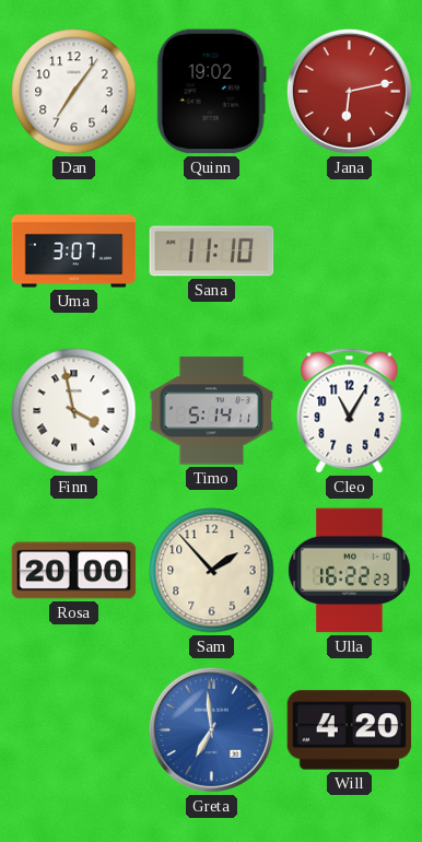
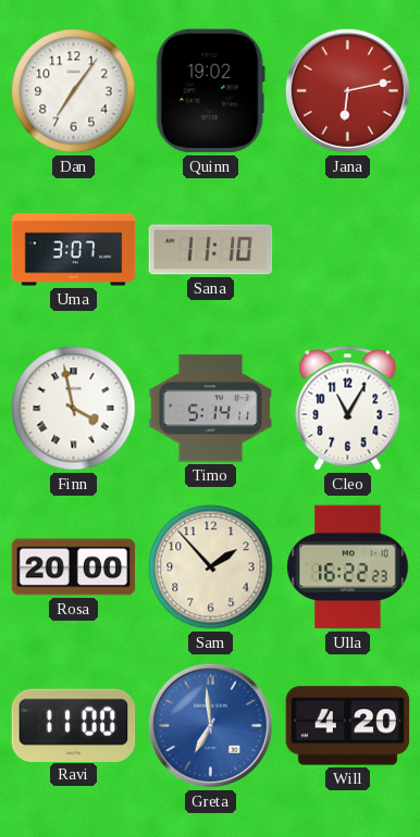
Ravi: none -> 11:00 (74, 725)
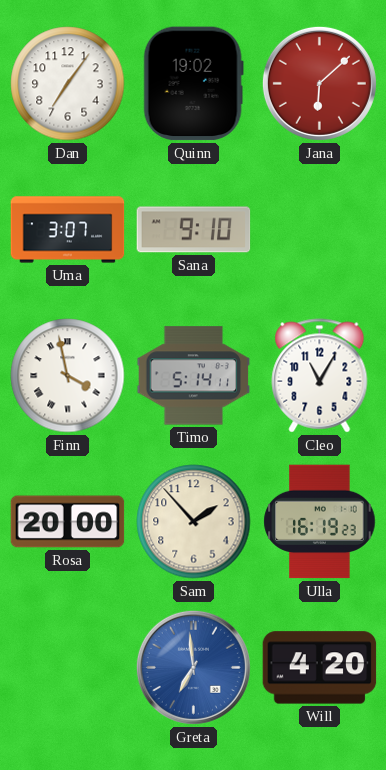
Jana: 6:13 -> 6:08 (319, 83)
Sana: 11:10 -> 9:10 (194, 230)
Ulla: 16:22 -> 16:19 (320, 522)
Ravi: 11:00 -> none (74, 725)
